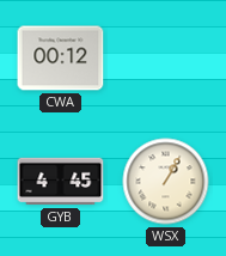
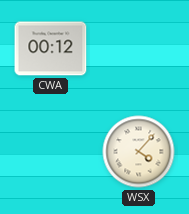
GYB: 4:45 -> none (61, 182)
WSX: 1:05 -> 4:07 (139, 152)
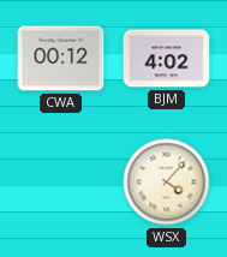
BJM: none -> 4:02 (167, 59)
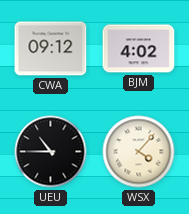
CWA: 00:12 -> 09:12 (51, 49)
UEU: none -> 10:45 (51, 152)
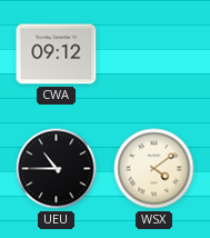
BJM: 4:02 -> none (139, 49)
WSX: 4:07 -> 4:09 (154, 169)
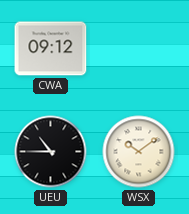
WSX: 4:09 -> 10:09 (139, 152)
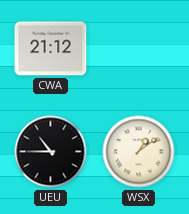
CWA: 09:12 -> 21:12 (51, 49)
WSX: 10:09 -> 1:09 (139, 152)
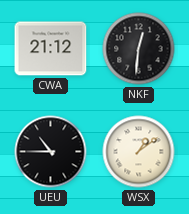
NKF: none -> 12:31 (139, 49)
